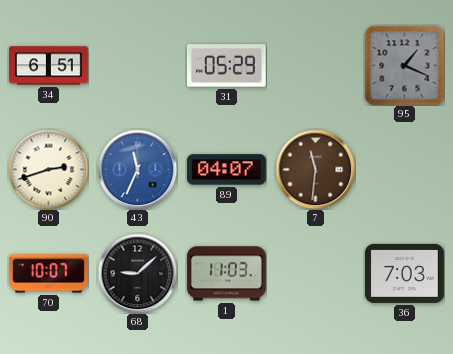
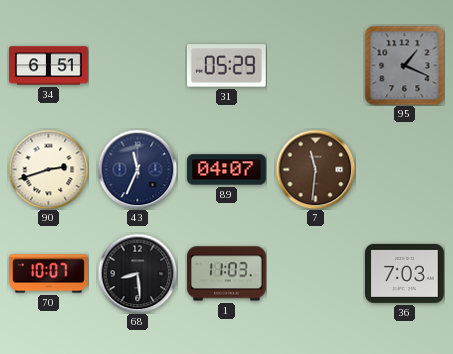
43 dial: blue -> navy (137, 169)
68: 9:08 -> 8:29 (137, 273)
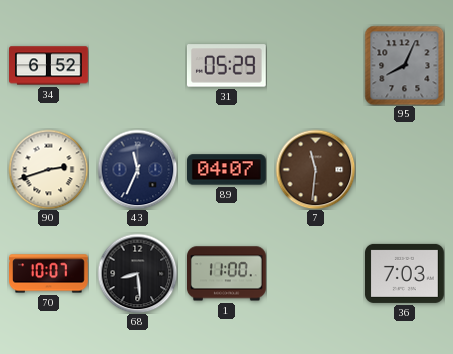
34: 6:51 -> 6:52 (49, 66)
95: 1:19 -> 8:04 (404, 65)
1: 11:03 -> 11:00 (227, 274)
